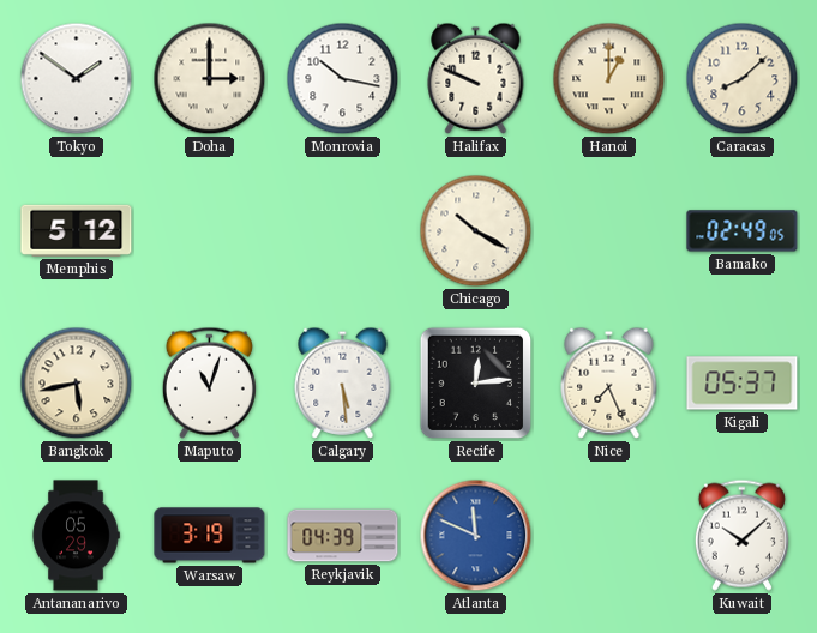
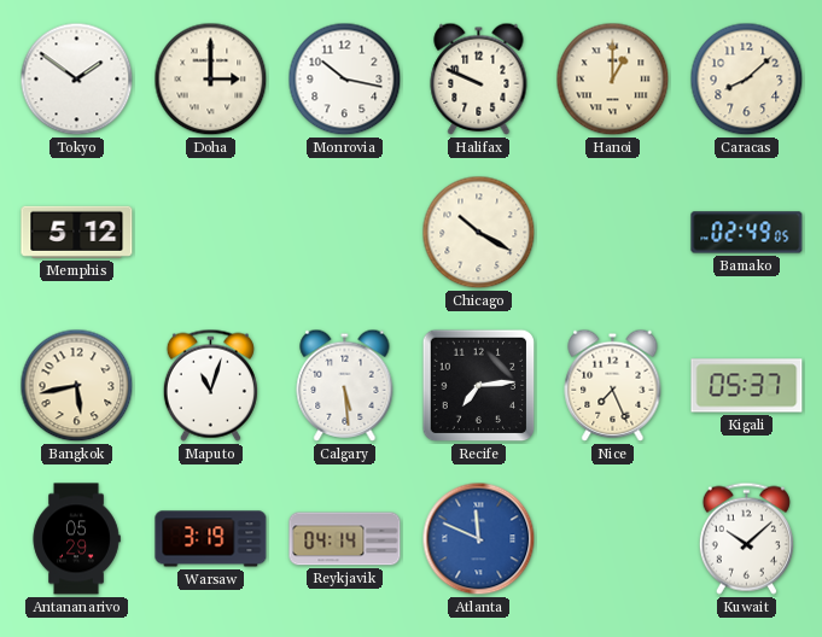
Recife: 12:14 -> 7:14 (479, 386)
Reykjavik: 04:39 -> 04:14 (345, 539)
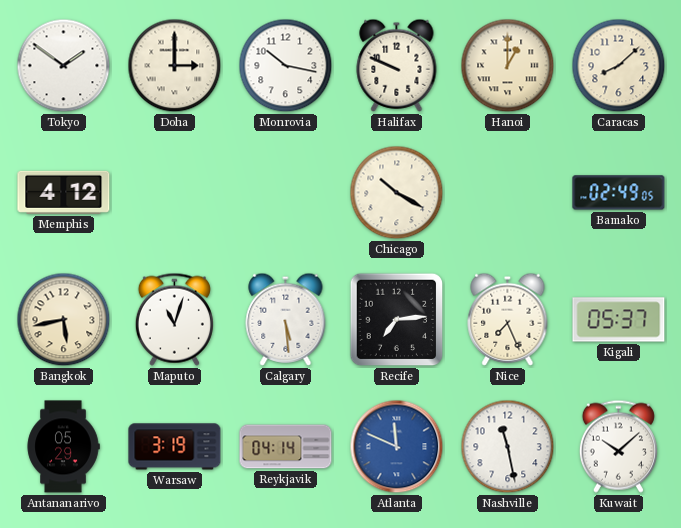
Memphis: 5:12 -> 4:12 (64, 192)
Nashville: none -> 11:28 (508, 447)
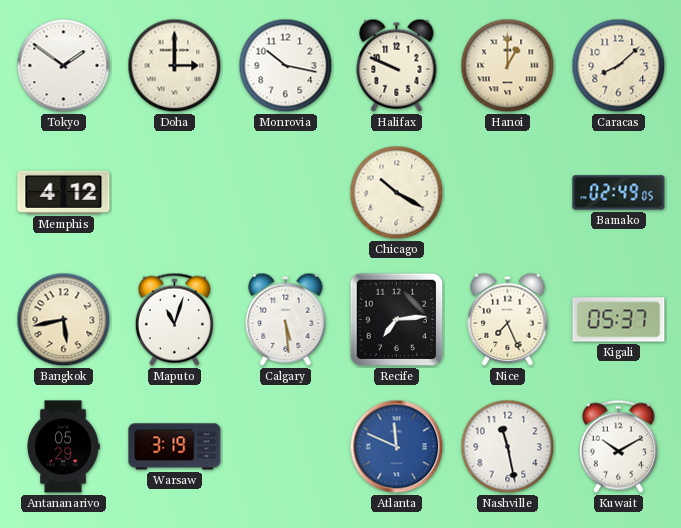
Reykjavik: 04:14 -> none (286, 447)
Kuwait: 10:08 -> 10:10 (618, 446)
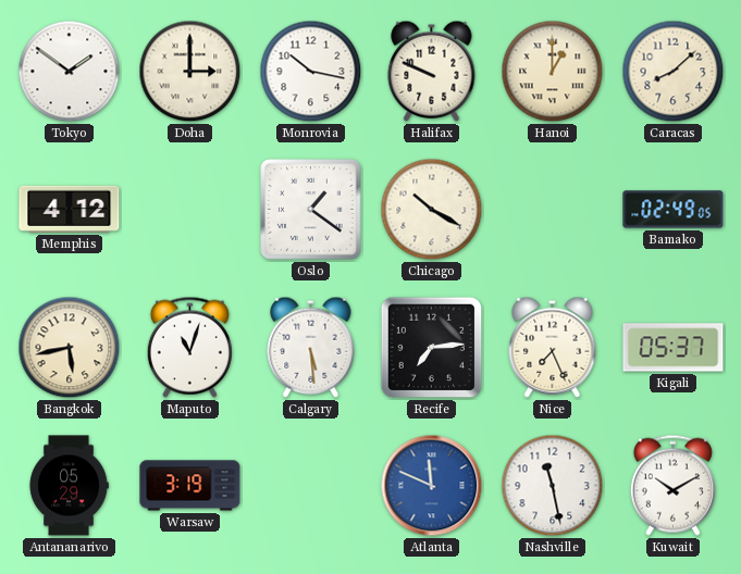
Oslo: none -> 1:21 (311, 210)
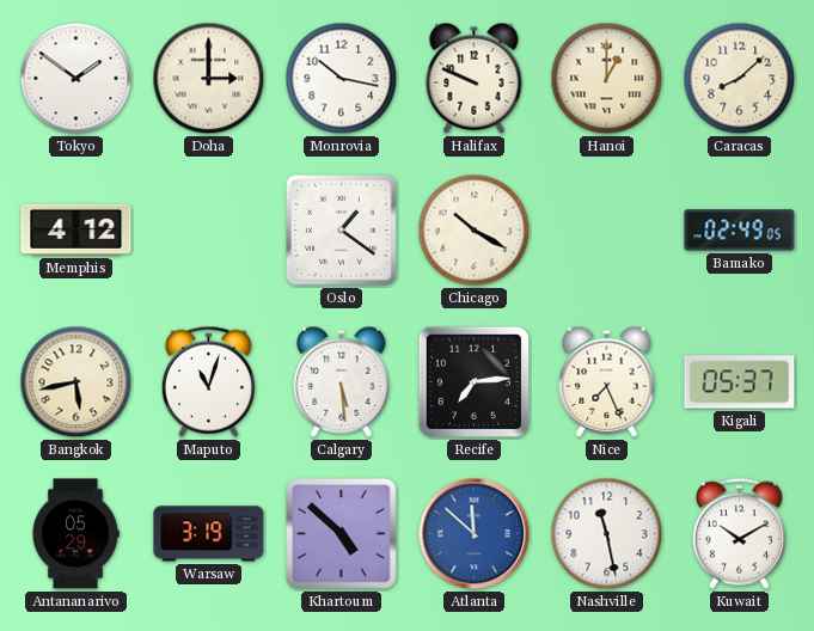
Khartoum: none -> 4:52 (342, 534)
Atlanta: 11:49 -> 11:52 (475, 534)
